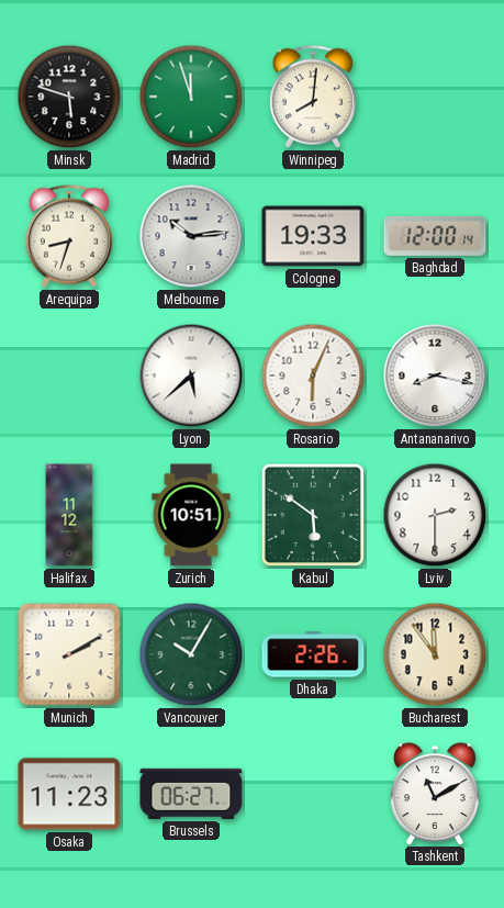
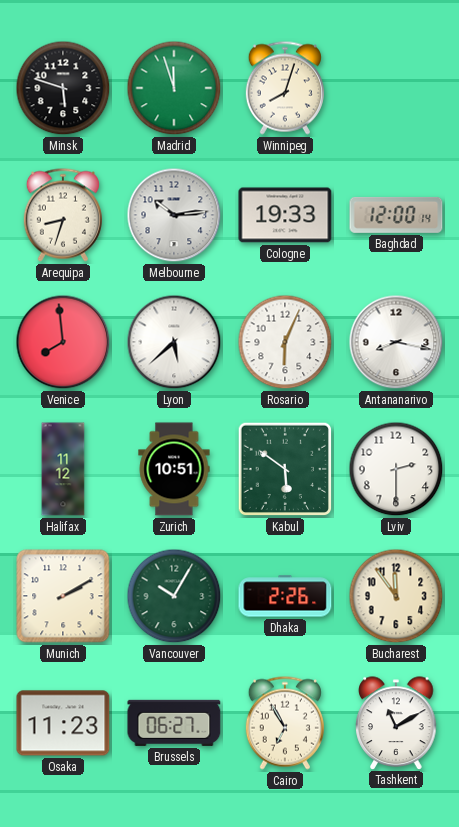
Winnipeg: 8:01 -> 8:03 (285, 88)
Venice: none -> 7:59 (63, 342)
Cairo: none -> 6:55 (285, 723)
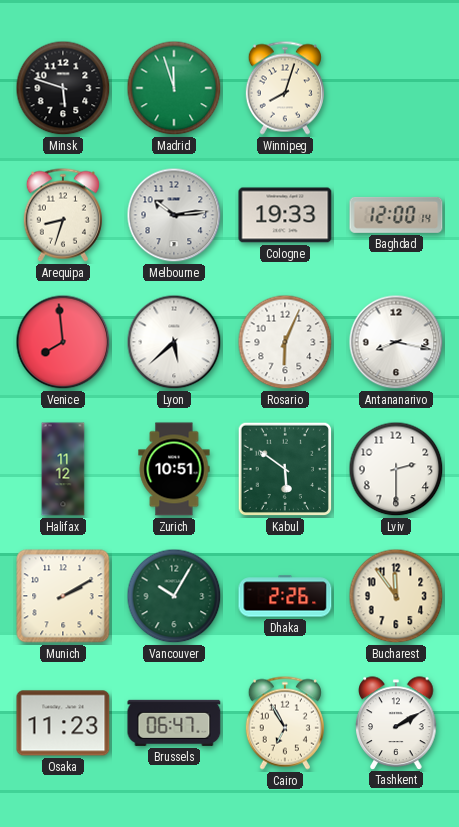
Brussels: 06:27 -> 06:47 (174, 723)
Tashkent: 11:10 -> 2:10 (396, 723)
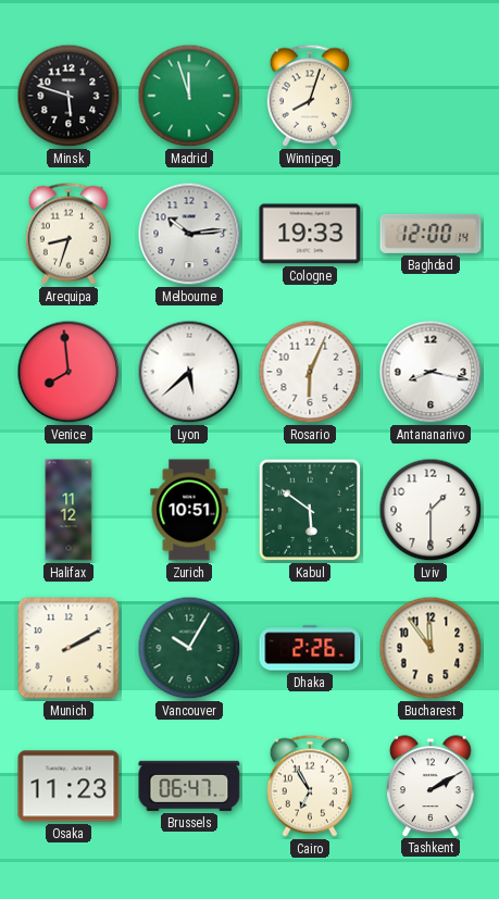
Lviv: 2:30 -> 1:30 (431, 510)
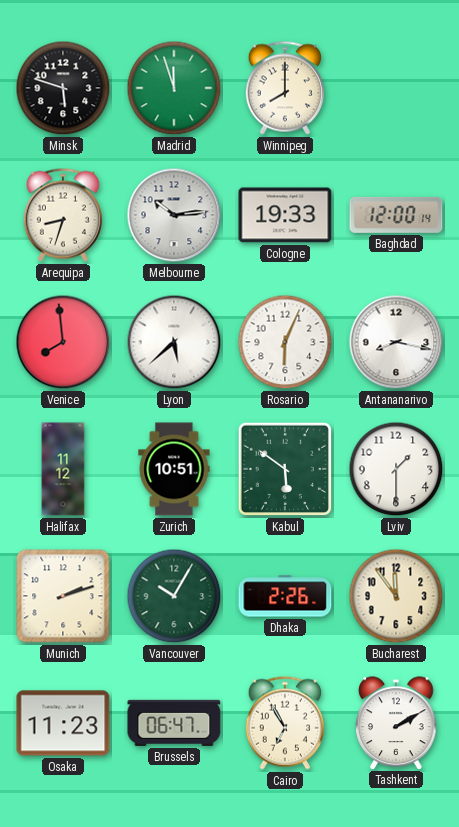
Winnipeg: 8:03 -> 8:00 (285, 88)
Munich: 2:10 -> 2:12 (63, 596)
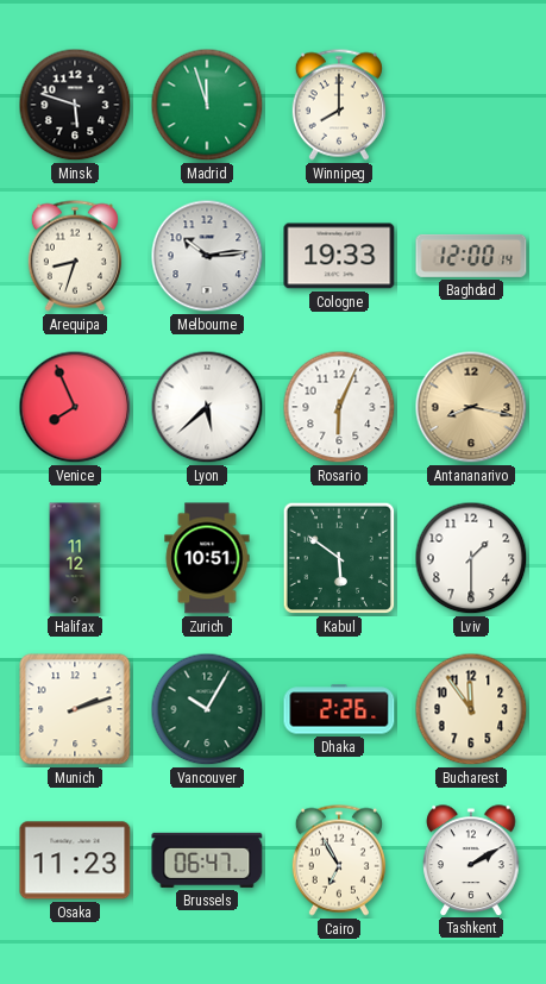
Venice: 7:59 -> 7:56 (75, 407)
Antananarivo dial: white -> champagne (471, 407)
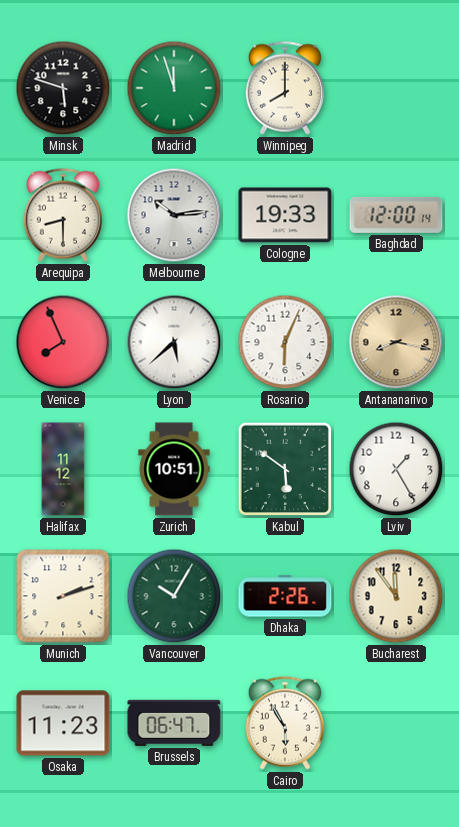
Arequipa: 8:33 -> 8:30 (63, 215)
Lviv: 1:30 -> 1:25 (396, 469)
Cairo: 6:55 -> 5:55 (285, 723)
Tashkent: 2:10 -> none (471, 860)
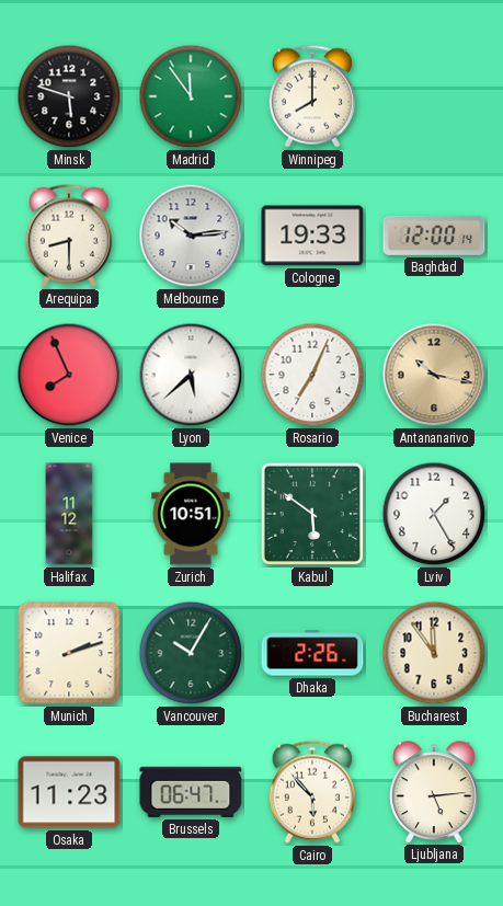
Madrid: 11:57 -> 11:54 (191, 96)
Rosario: 6:04 -> 7:04 (312, 375)
Antananarivo: 8:17 -> 10:17 (434, 375)
Cairo: 5:55 -> 5:53 (312, 792)
Ljubljana: none -> 5:14 (434, 792)
